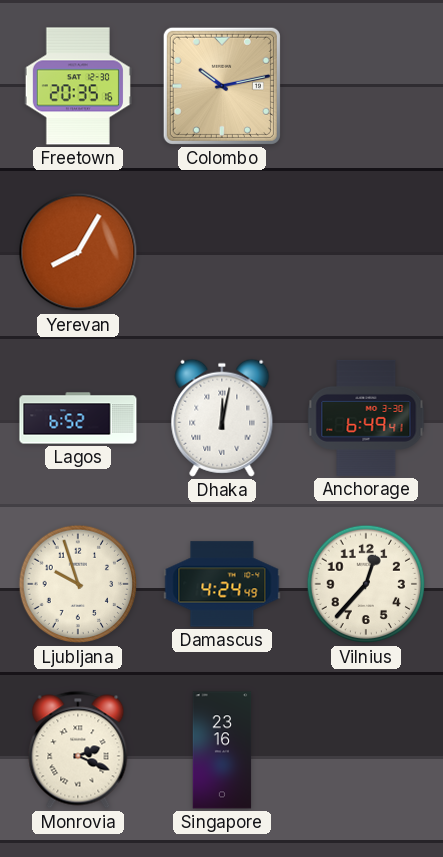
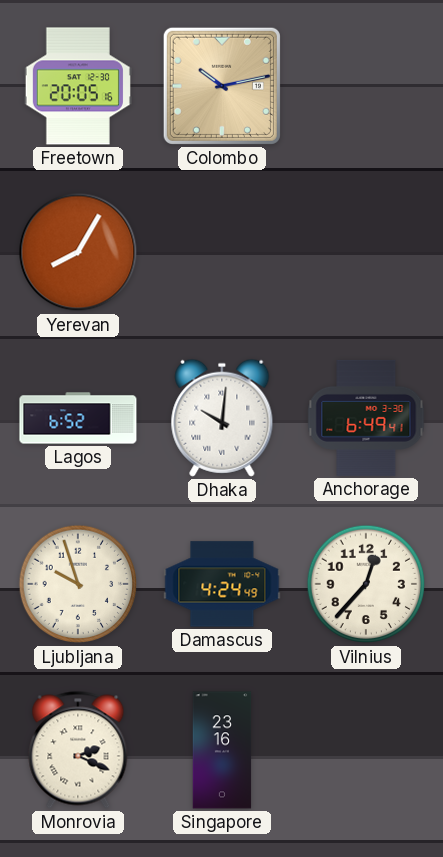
Freetown: 20:35 -> 20:05 (78, 86)
Dhaka: 12:02 -> 10:01 (222, 418)
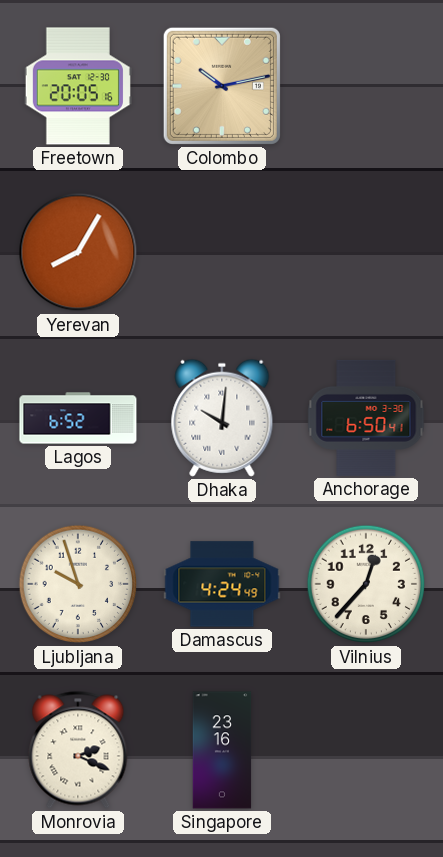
Anchorage: 6:49 -> 6:50 (366, 418)
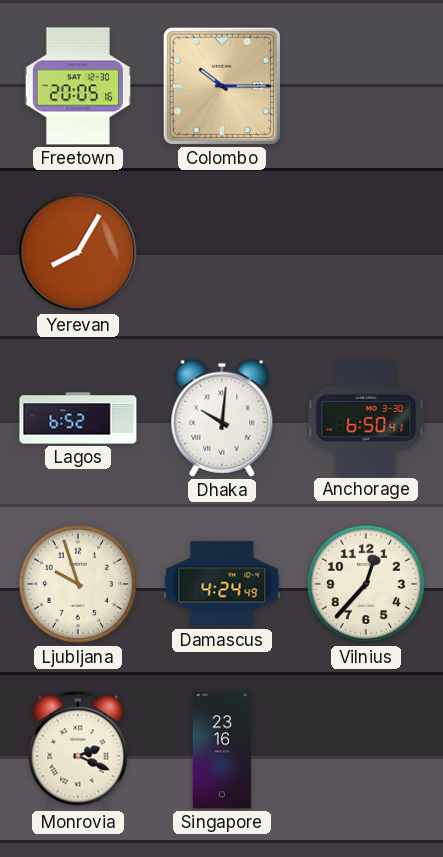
Colombo: 10:13 -> 10:15 (222, 86)
